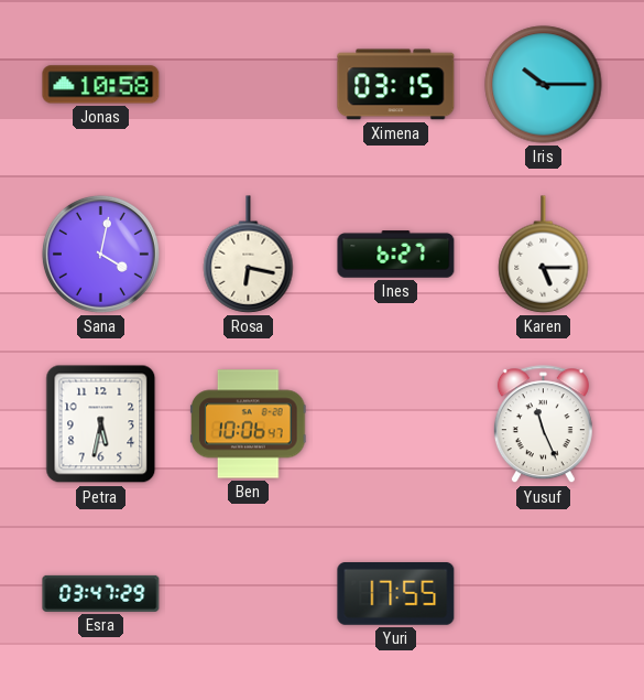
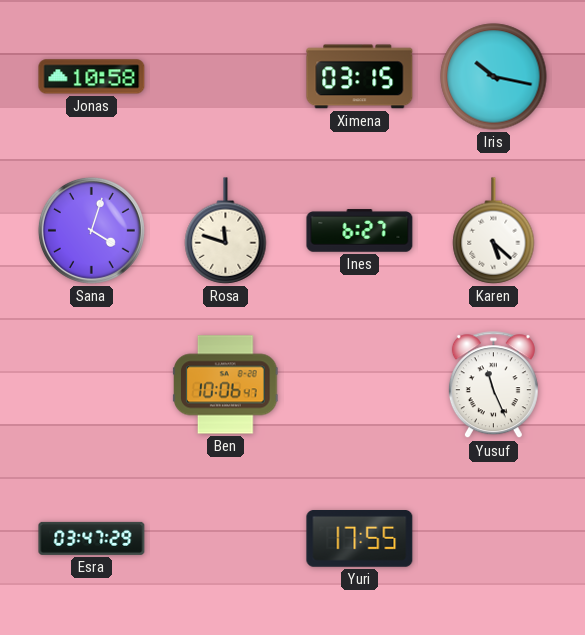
Iris: 10:15 -> 10:17 (494, 77)
Sana: 4:02 -> 4:03 (91, 230)
Rosa: 6:17 -> 11:48 (226, 231)
Karen: 5:15 -> 5:22 (494, 231)
Petra: 5:32 -> none (101, 424)
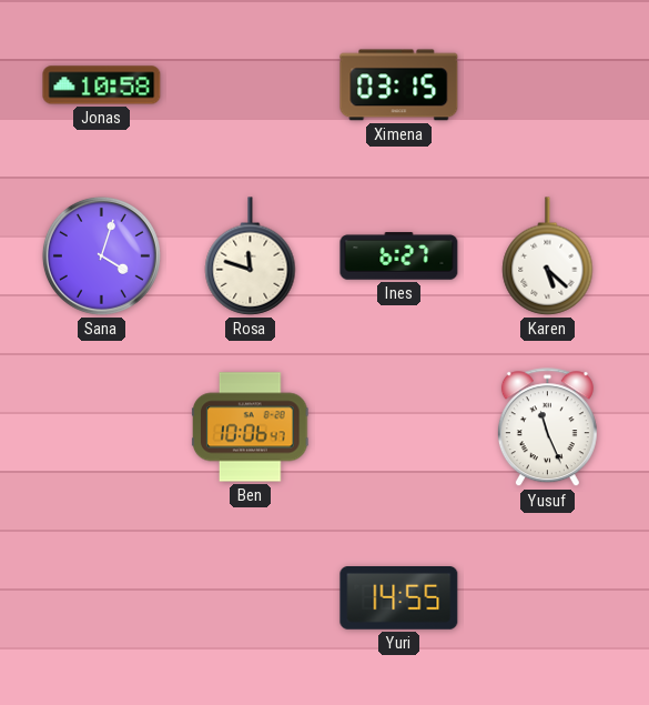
Iris: 10:17 -> none (494, 77)
Esra: 03:47 -> none (92, 538)
Yuri: 17:55 -> 14:55 (399, 598)
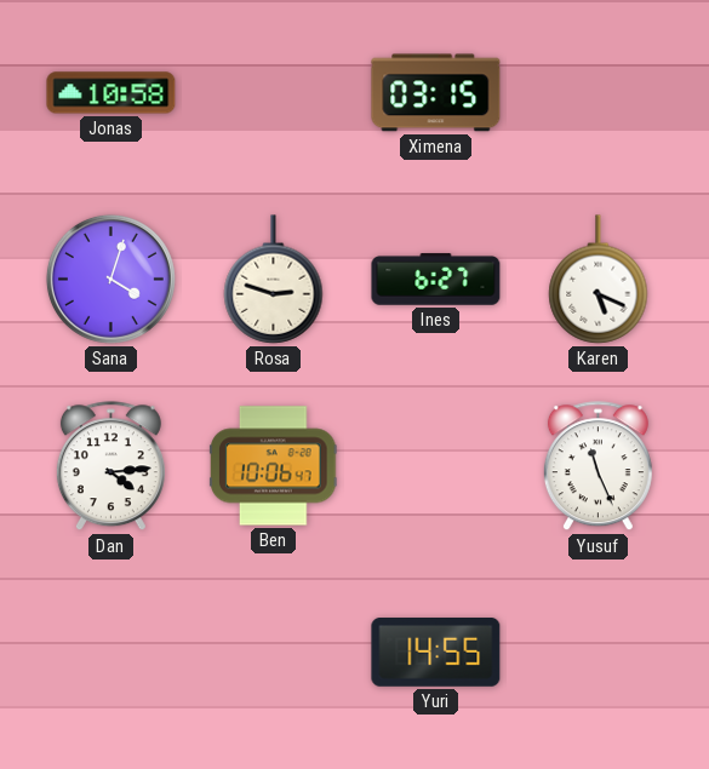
Rosa: 11:48 -> 2:48 (274, 280)
Karen: 5:22 -> 5:19 (599, 280)
Dan: none -> 4:14 (110, 466)
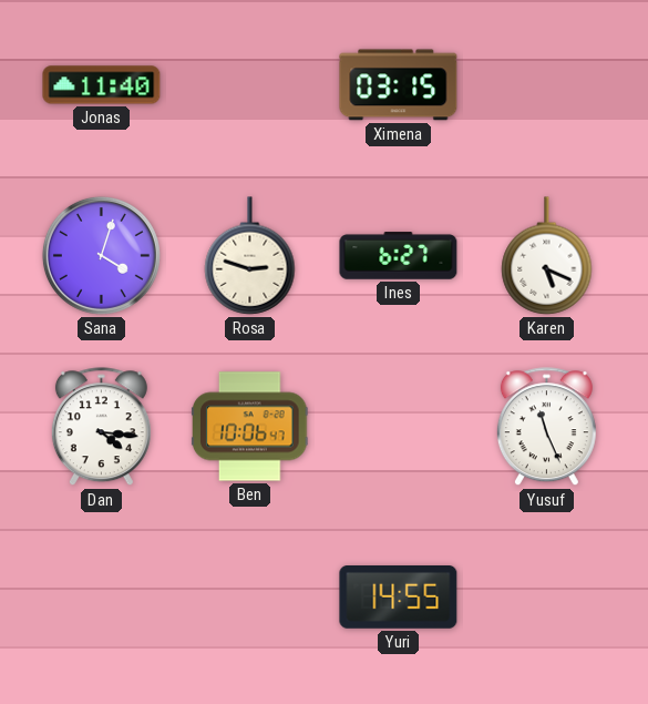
Jonas: 10:58 -> 11:40 (102, 85)
Dan: 4:14 -> 4:16 (101, 427)
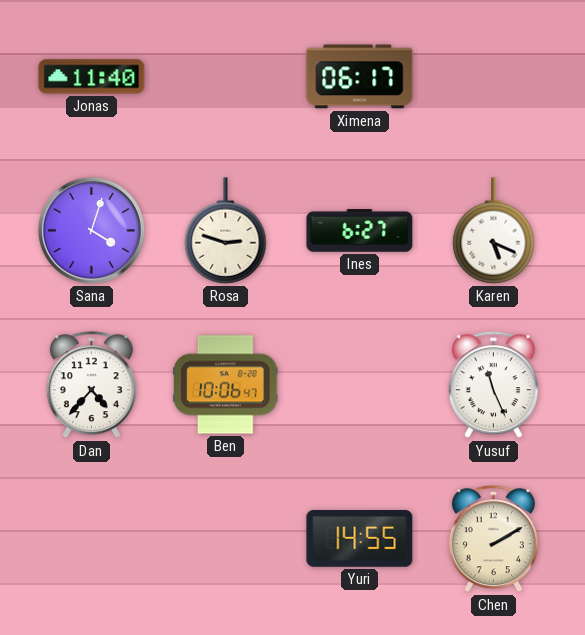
Ximena: 03:15 -> 06:17 (360, 77)
Dan: 4:16 -> 4:37 (91, 385)
Chen: none -> 2:10 (493, 539)
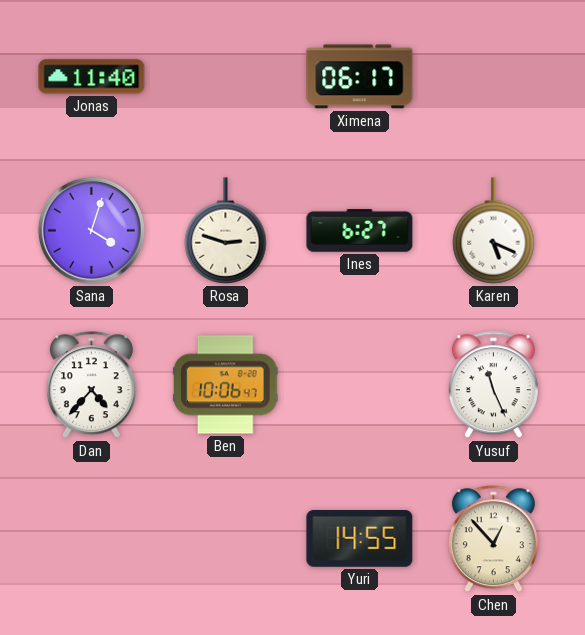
Chen: 2:10 -> 12:53 (493, 539)
